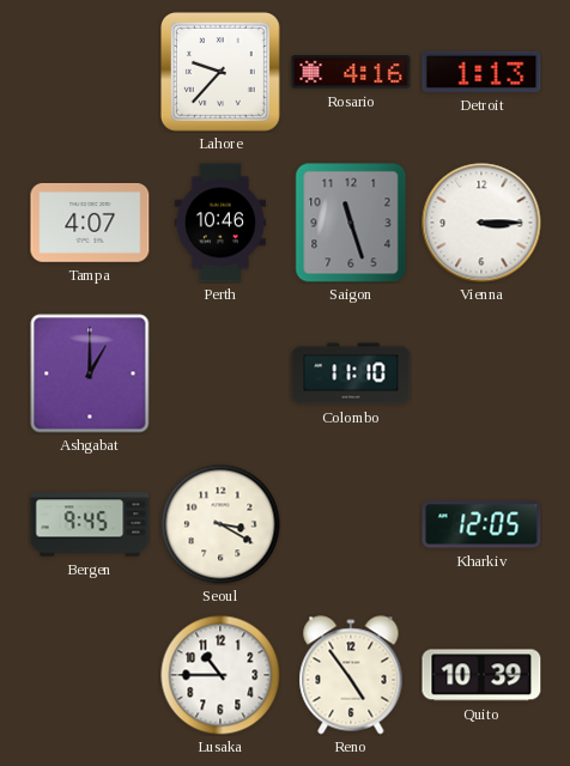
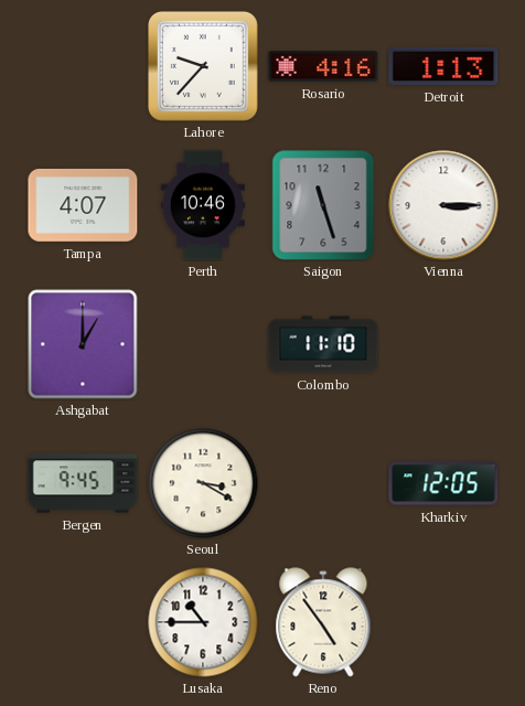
Quito: 10:39 -> none (481, 675)
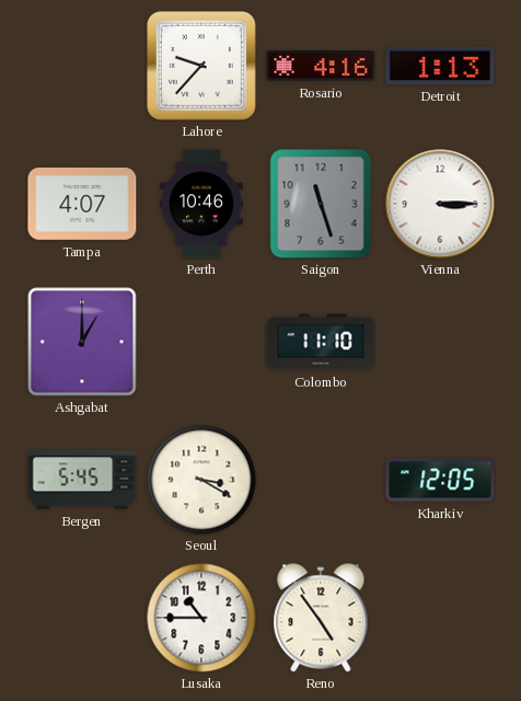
Bergen: 9:45 -> 5:45 (82, 480)
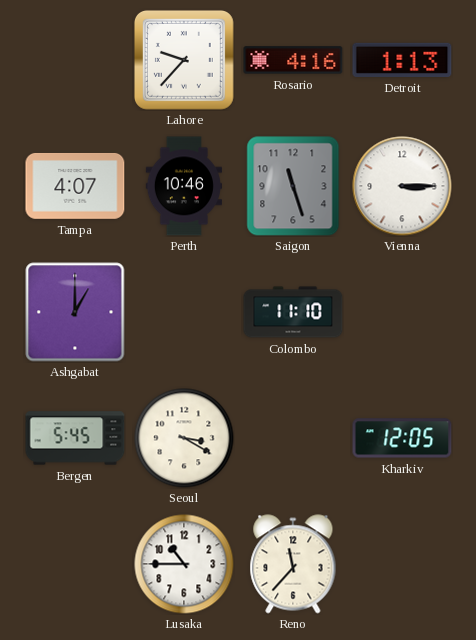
Reno: 4:54 -> 11:37 (293, 564)
